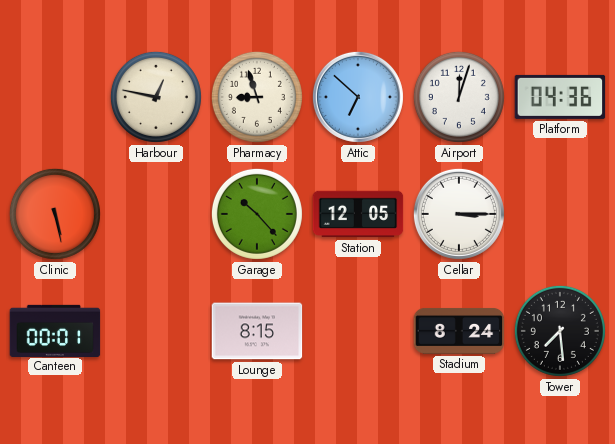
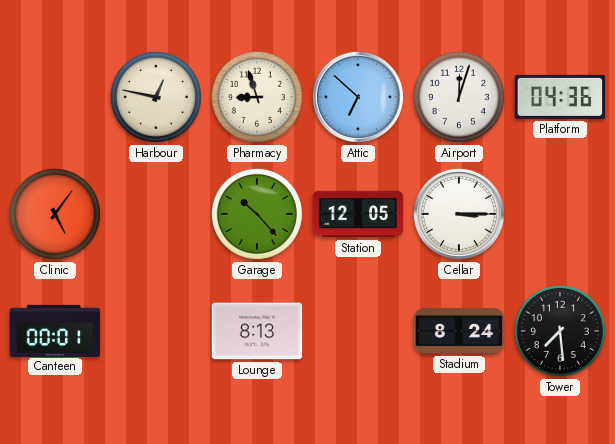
Clinic: 5:28 -> 5:06 (55, 214)
Lounge: 8:15 -> 8:13 (257, 331)
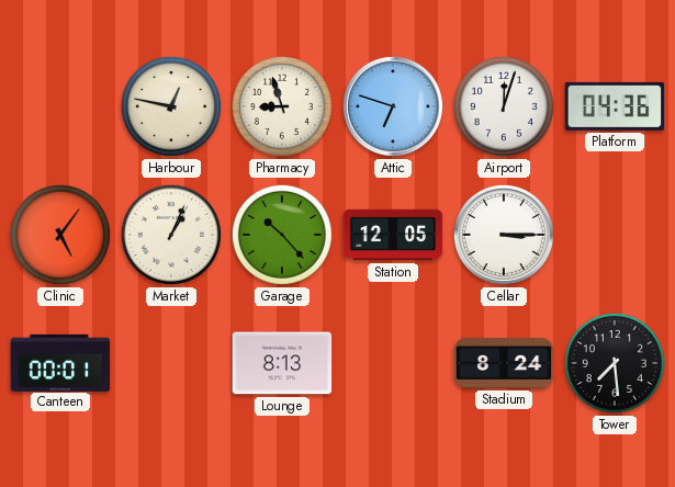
Attic: 6:52 -> 6:48 (393, 106)
Market: none -> 1:04 (171, 235)
